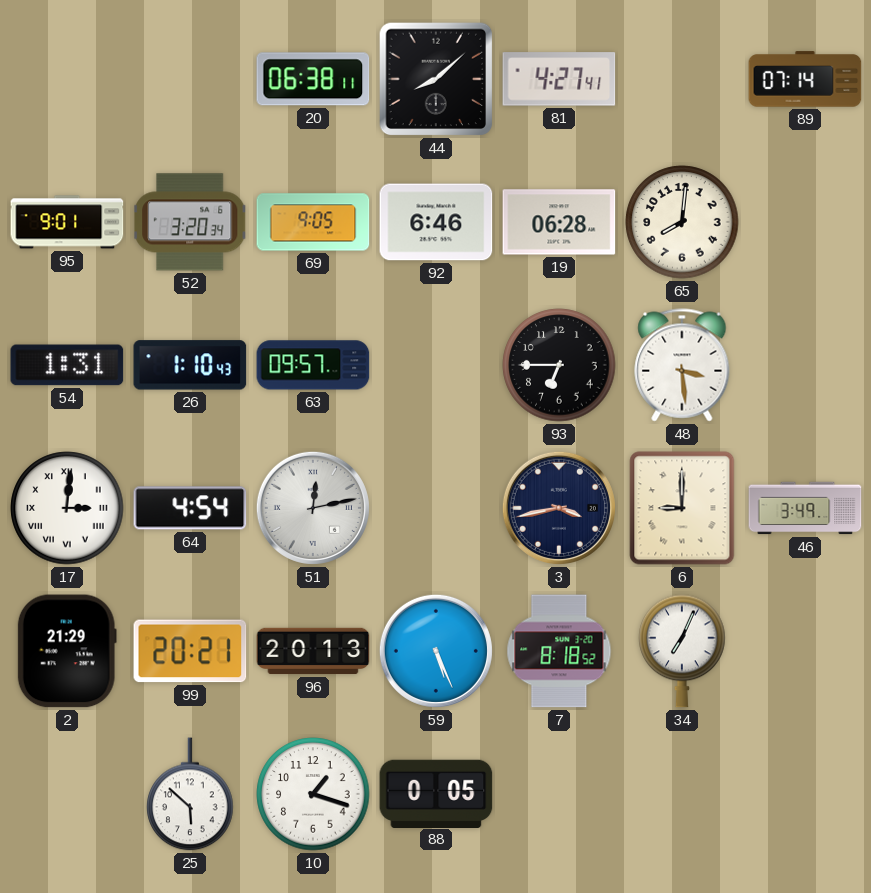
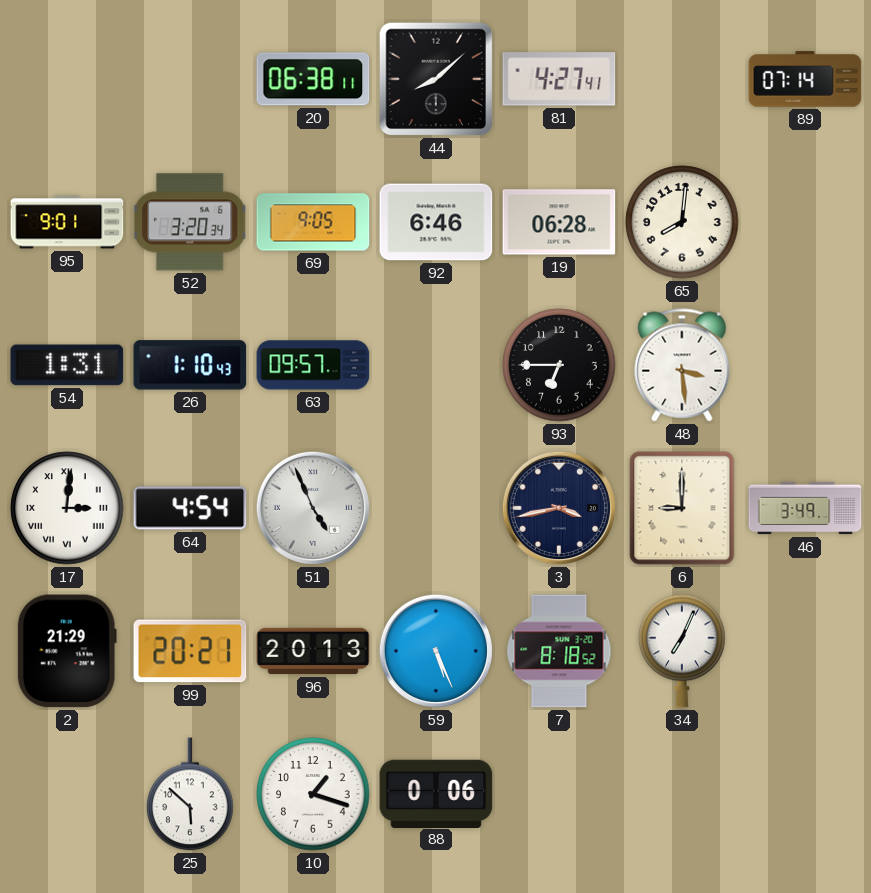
51: 12:13 -> 4:56 (313, 508)
88: 0:05 -> 0:06 (436, 793)
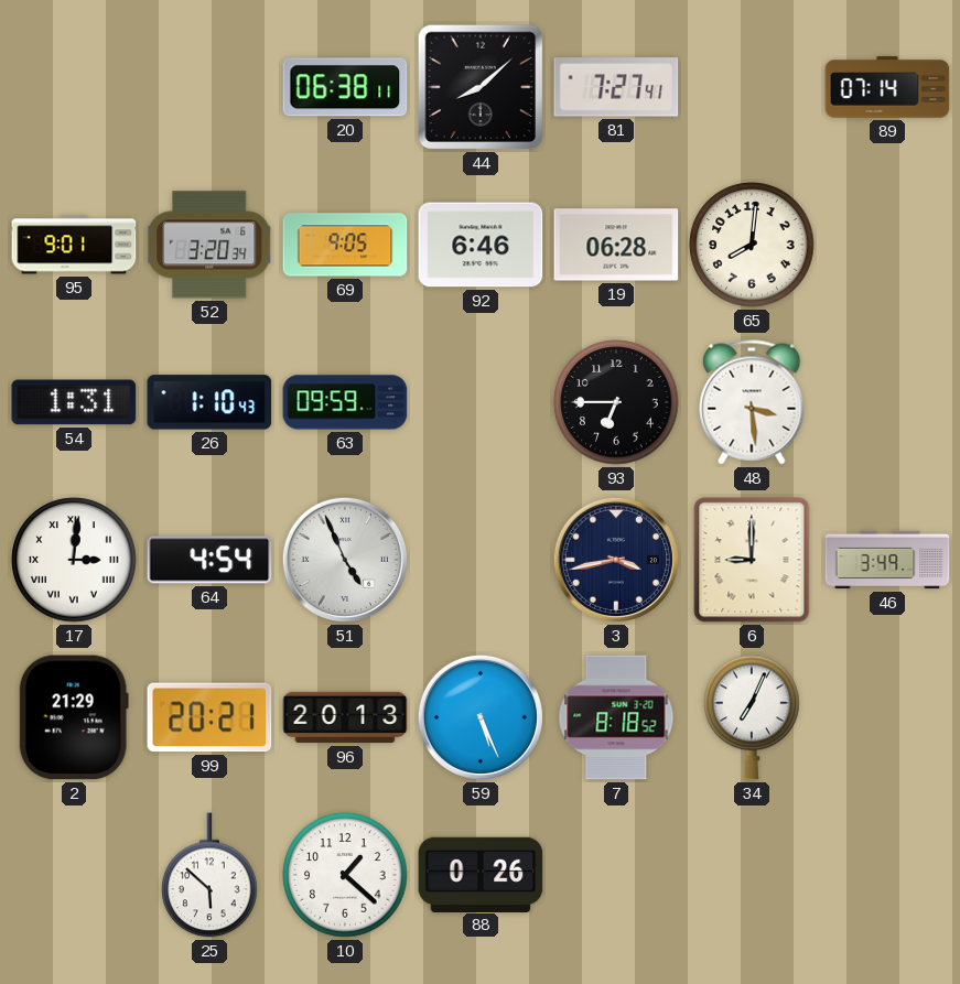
81: 4:27 -> 7:27 (616, 87)
63: 09:57 -> 09:59 (345, 402)
10: 1:18 -> 1:22 (345, 875)
88: 0:06 -> 0:26 (481, 874)
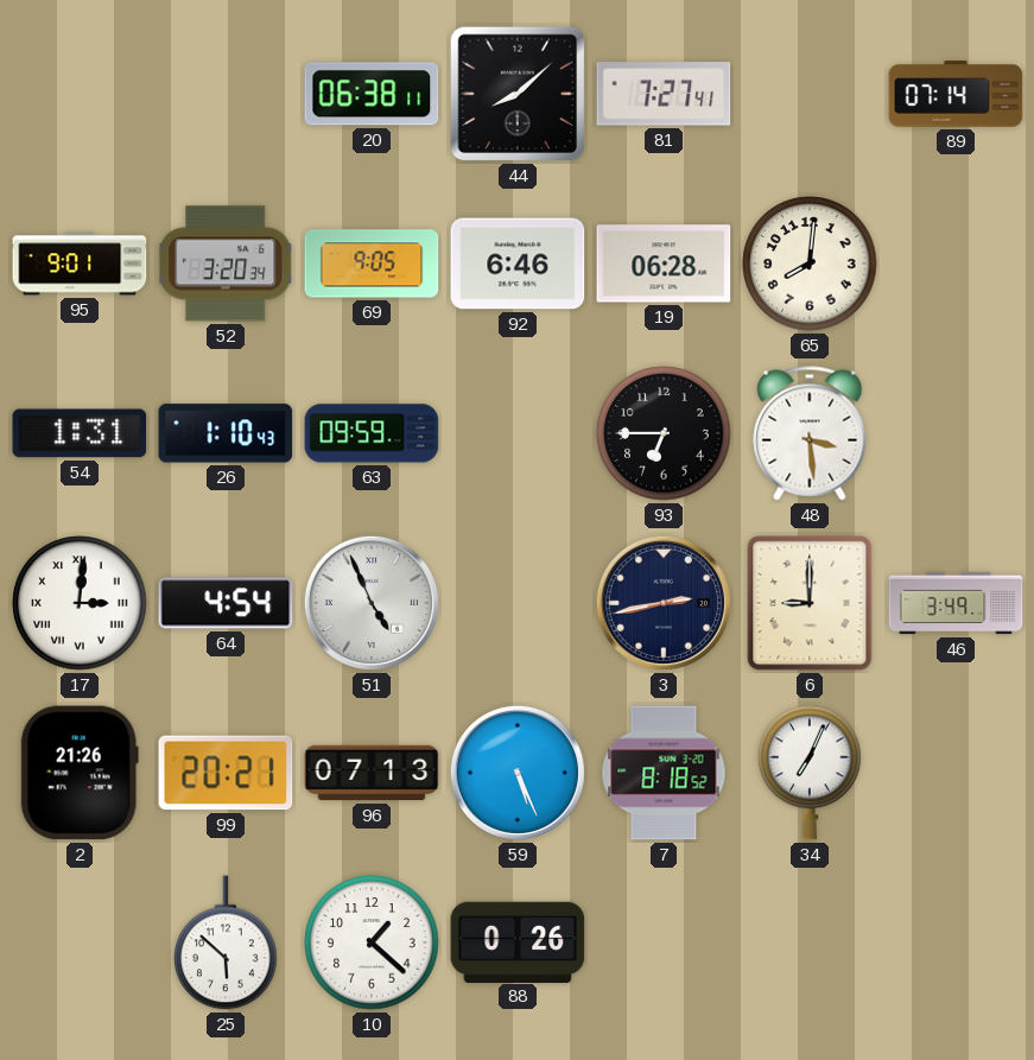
3: 3:43 -> 2:43 (664, 603)
2: 21:29 -> 21:26 (80, 773)
96: 20:13 -> 07:13 (372, 773)
